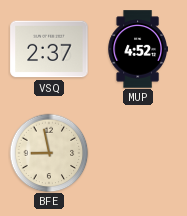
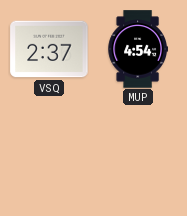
MUP: 4:52 -> 4:54 (137, 49)
BFE: 8:58 -> none (49, 153)
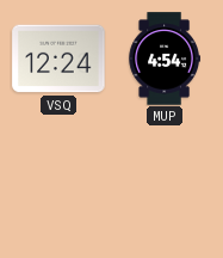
VSQ: 2:37 -> 12:24 (58, 59)
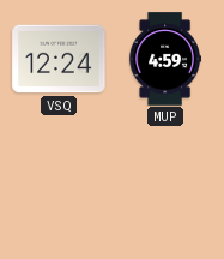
MUP: 4:54 -> 4:59 (164, 59)
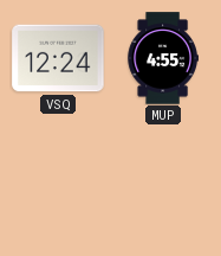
MUP: 4:59 -> 4:55 (162, 58)
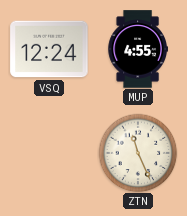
ZTN: none -> 11:26 (138, 153)
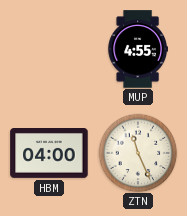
VSQ: 12:24 -> none (49, 49)
HBM: none -> 04:00 (49, 154)
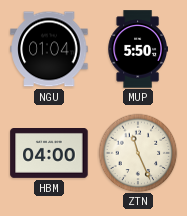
NGU: none -> 01:04 (49, 49)
MUP: 4:55 -> 5:50 (137, 49)
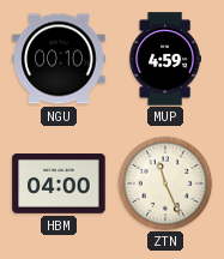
NGU: 01:04 -> 00:10 (59, 59)
MUP: 5:50 -> 4:59 (164, 59)
